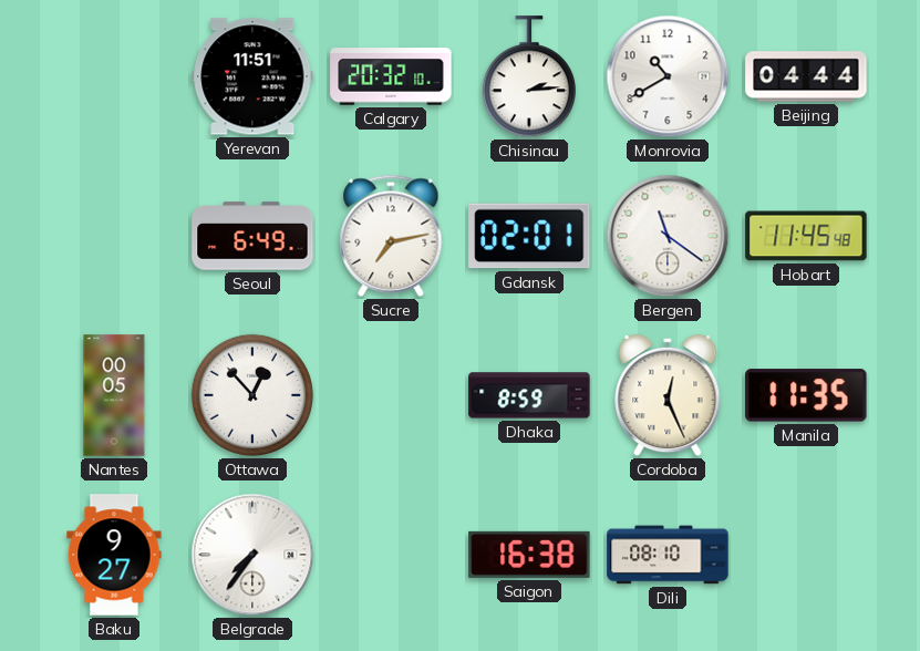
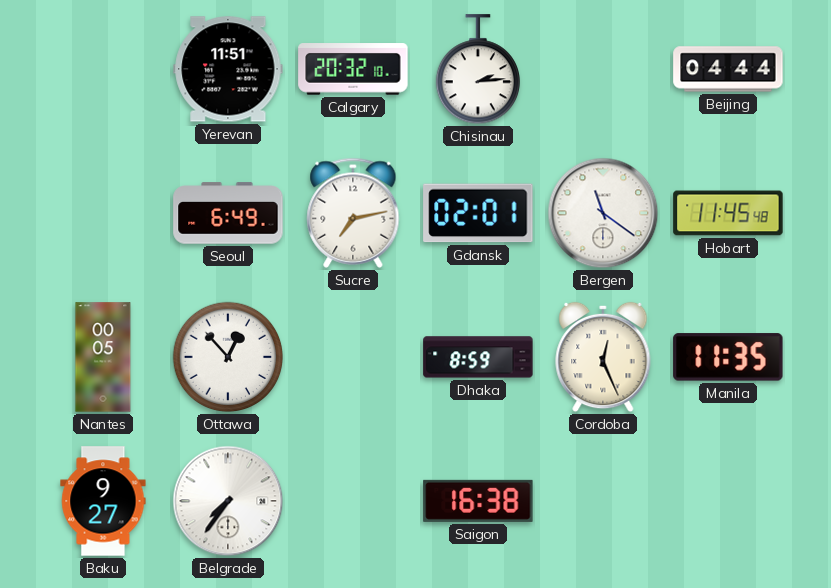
Monrovia: 10:40 -> none (668, 76)
Dili: 08:10 -> none (668, 555)
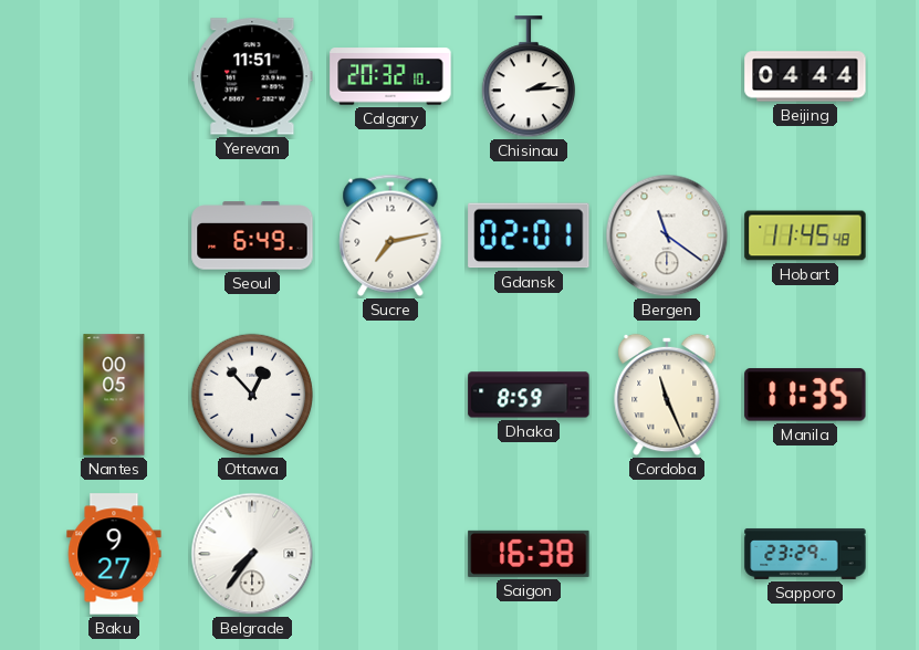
Cordoba: 12:26 -> 11:26 (667, 395)
Sapporo: none -> 23:29 (805, 554)
